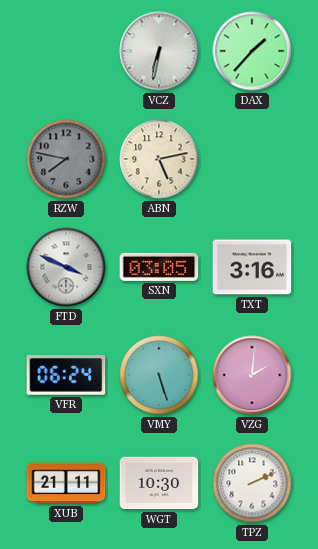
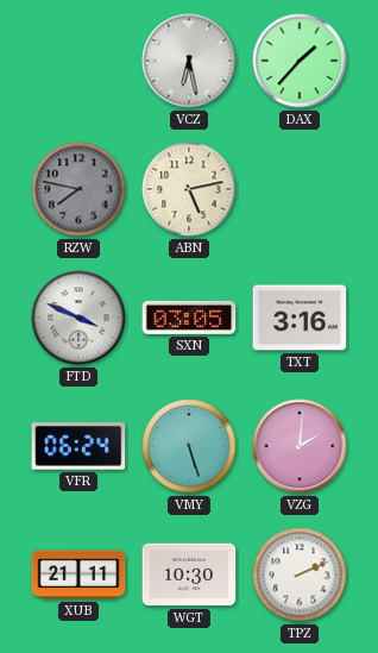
VCZ: 6:32 -> 6:28 (189, 61)
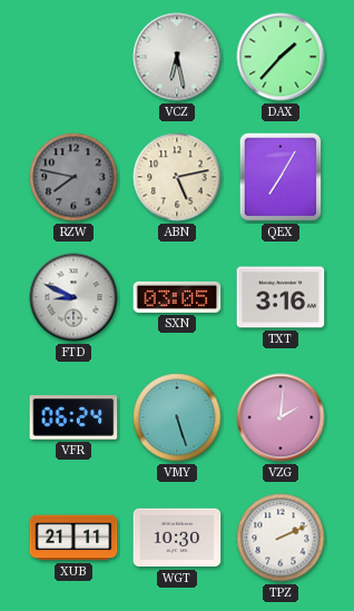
QEX: none -> 7:05 (281, 177)
FTD: 3:49 -> 8:49 (73, 297)
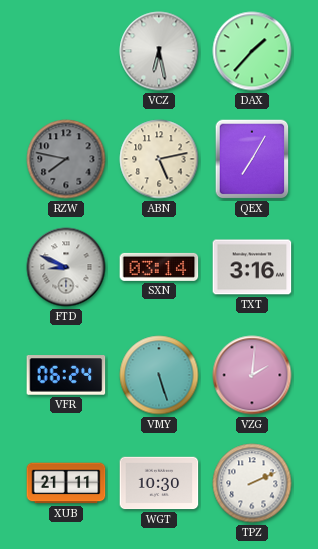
SXN: 03:05 -> 03:14 (159, 267)
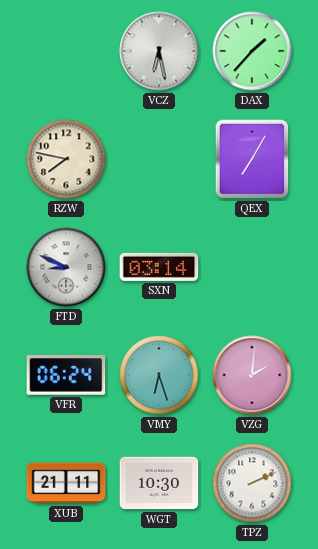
RZW dial: grey -> cream (66, 159)
ABN: 5:13 -> none (159, 159)
TXT: 3:16 -> none (252, 267)
VMY: 5:27 -> 6:27 (159, 375)
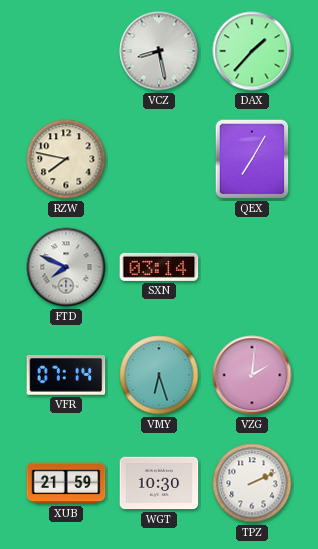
VCZ: 6:28 -> 8:28 (159, 51)
FTD: 8:49 -> 7:49 (66, 267)
VFR: 06:24 -> 07:14 (66, 376)
XUB: 21:11 -> 21:59 (66, 483)
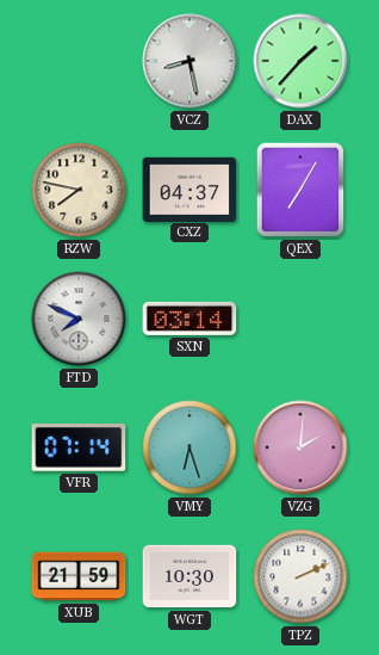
CXZ: none -> 04:37 (189, 189)
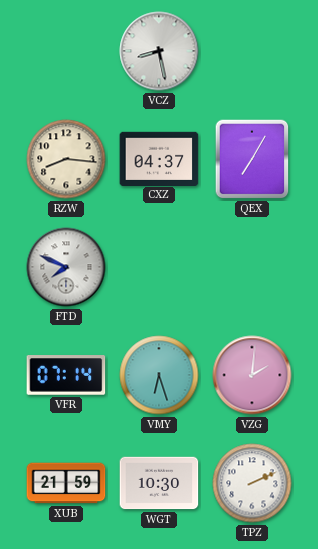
DAX: 1:37 -> none (300, 61)
RZW: 7:47 -> 8:16 (66, 159)
SXN: 03:14 -> none (189, 319)
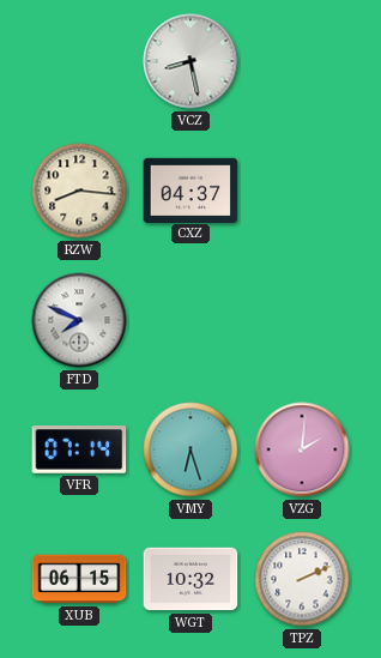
QEX: 7:05 -> none (252, 159)
XUB: 21:59 -> 06:15 (79, 579)
WGT: 10:30 -> 10:32 (190, 579)
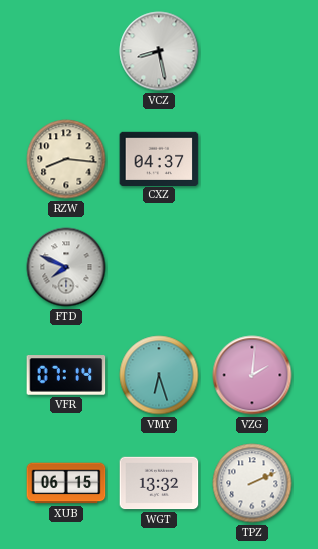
WGT: 10:32 -> 13:32 (159, 483)
